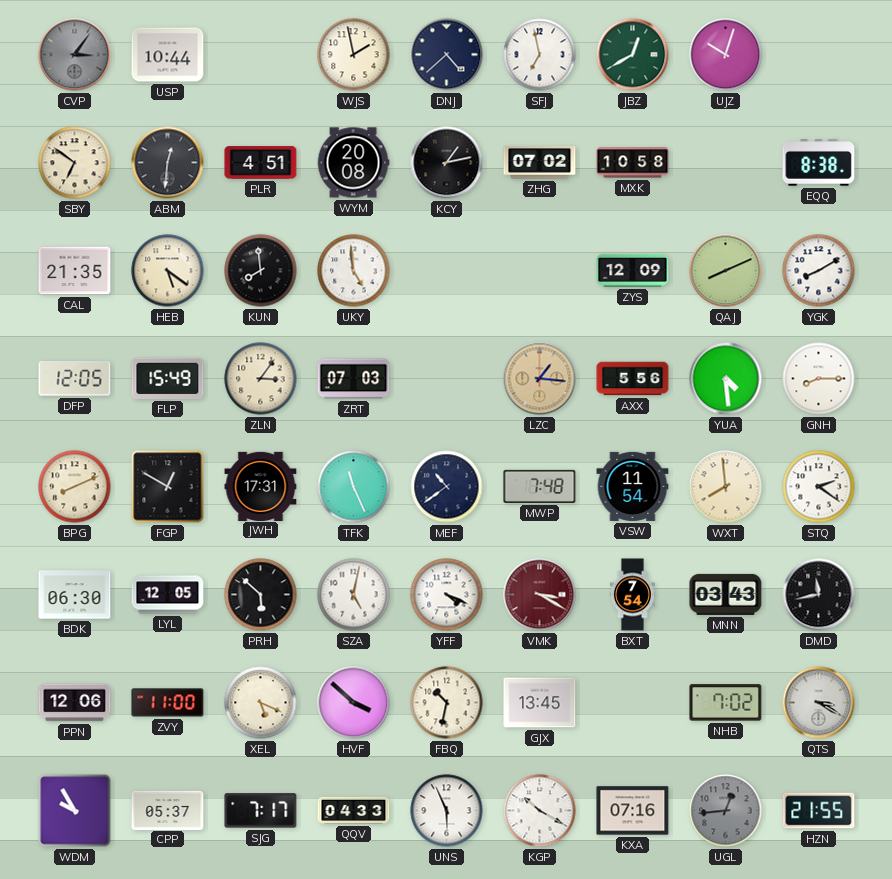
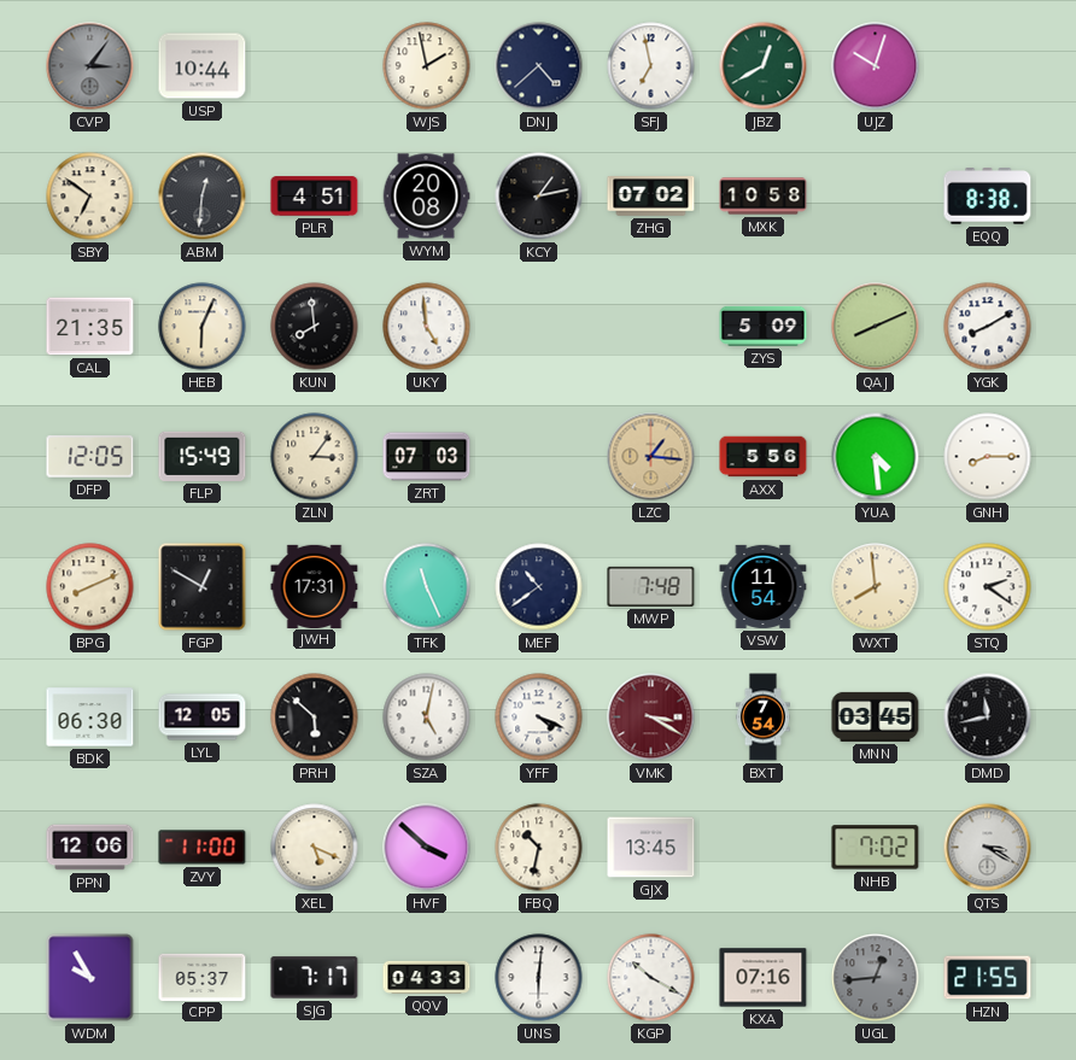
HEB: 5:21 -> 6:04 (203, 327)
ZYS: 12:09 -> 5:09 (764, 326)
MNN: 03:43 -> 03:45 (876, 716)
UNS: 5:56 -> 6:01 (539, 978)
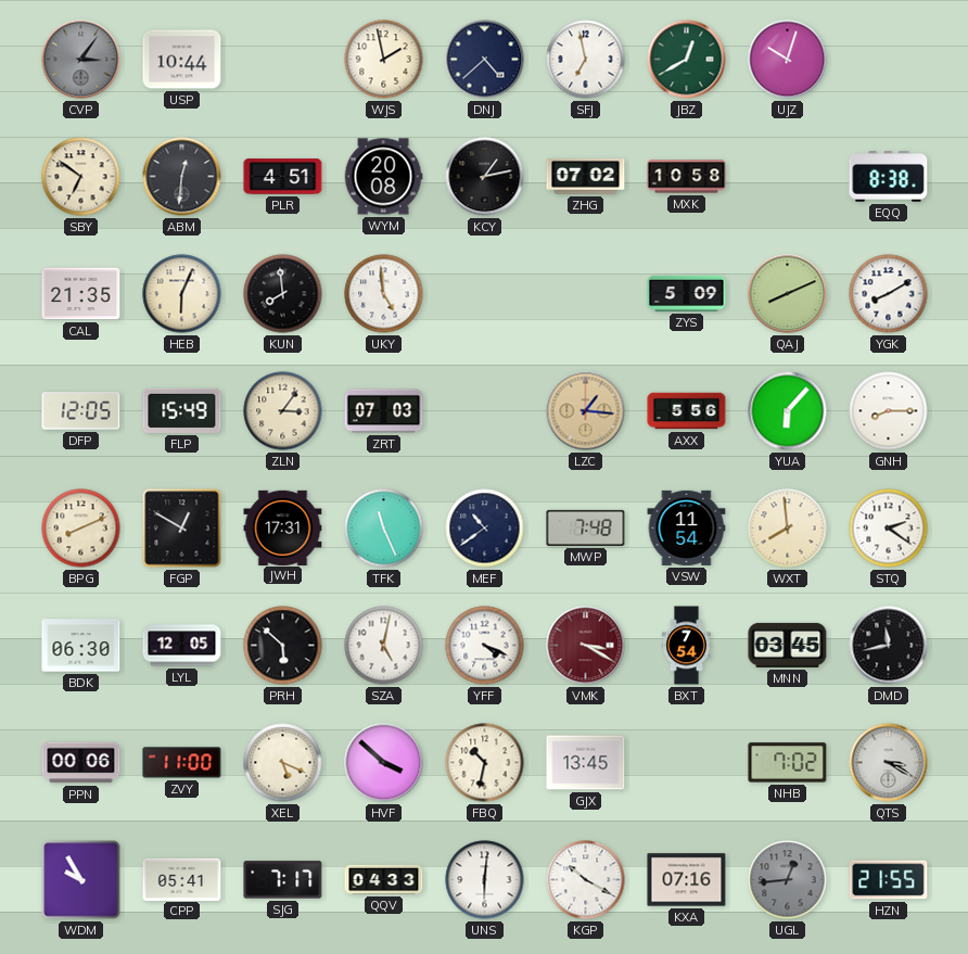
YUA: 4:29 -> 6:07 (788, 411)
PPN: 12:06 -> 00:06 (81, 763)
CPP: 05:37 -> 05:41 (182, 879)
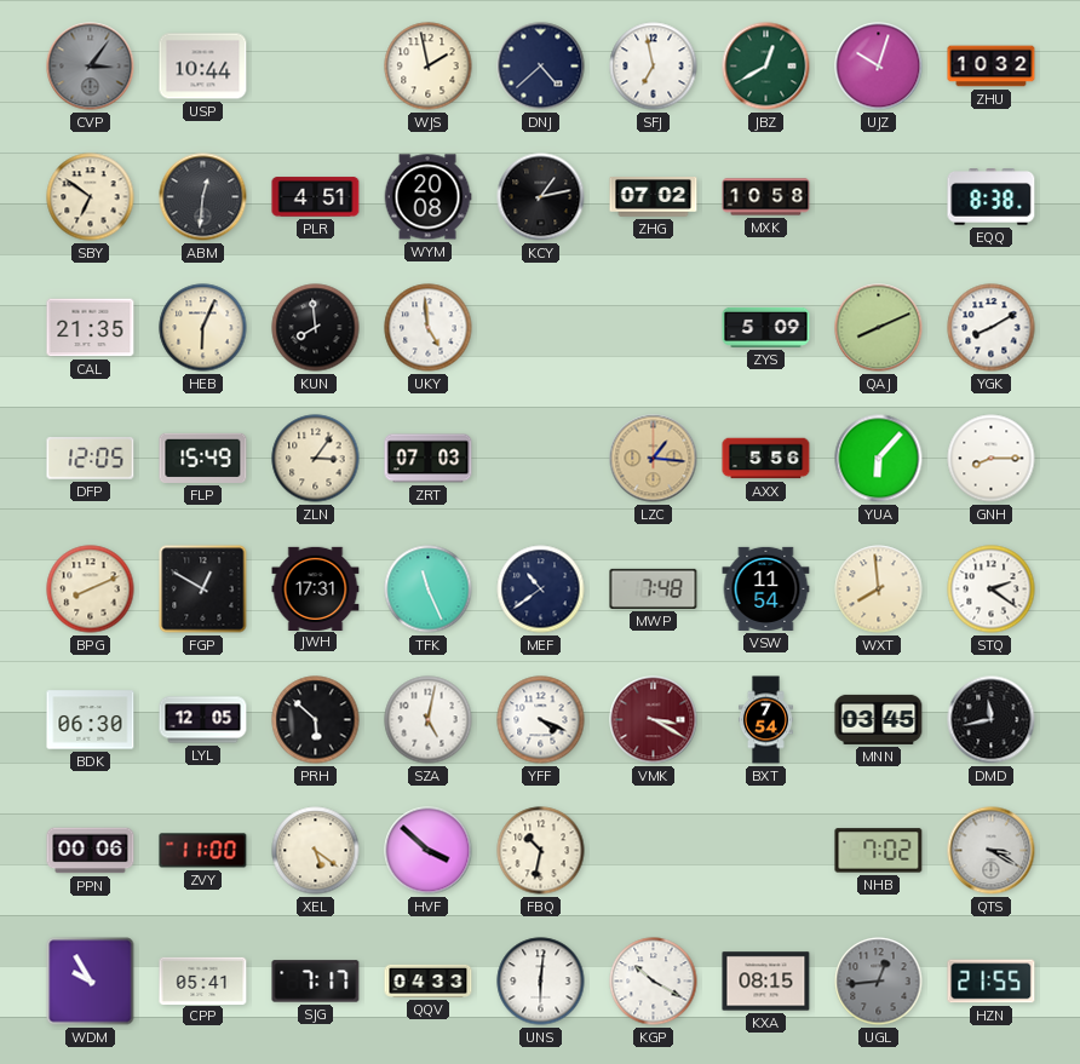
ZHU: none -> 10:32 (992, 67)
XEL: 5:19 -> 5:21 (316, 851)
GJX: 13:45 -> none (586, 763)
KXA: 07:16 -> 08:15 (766, 982)
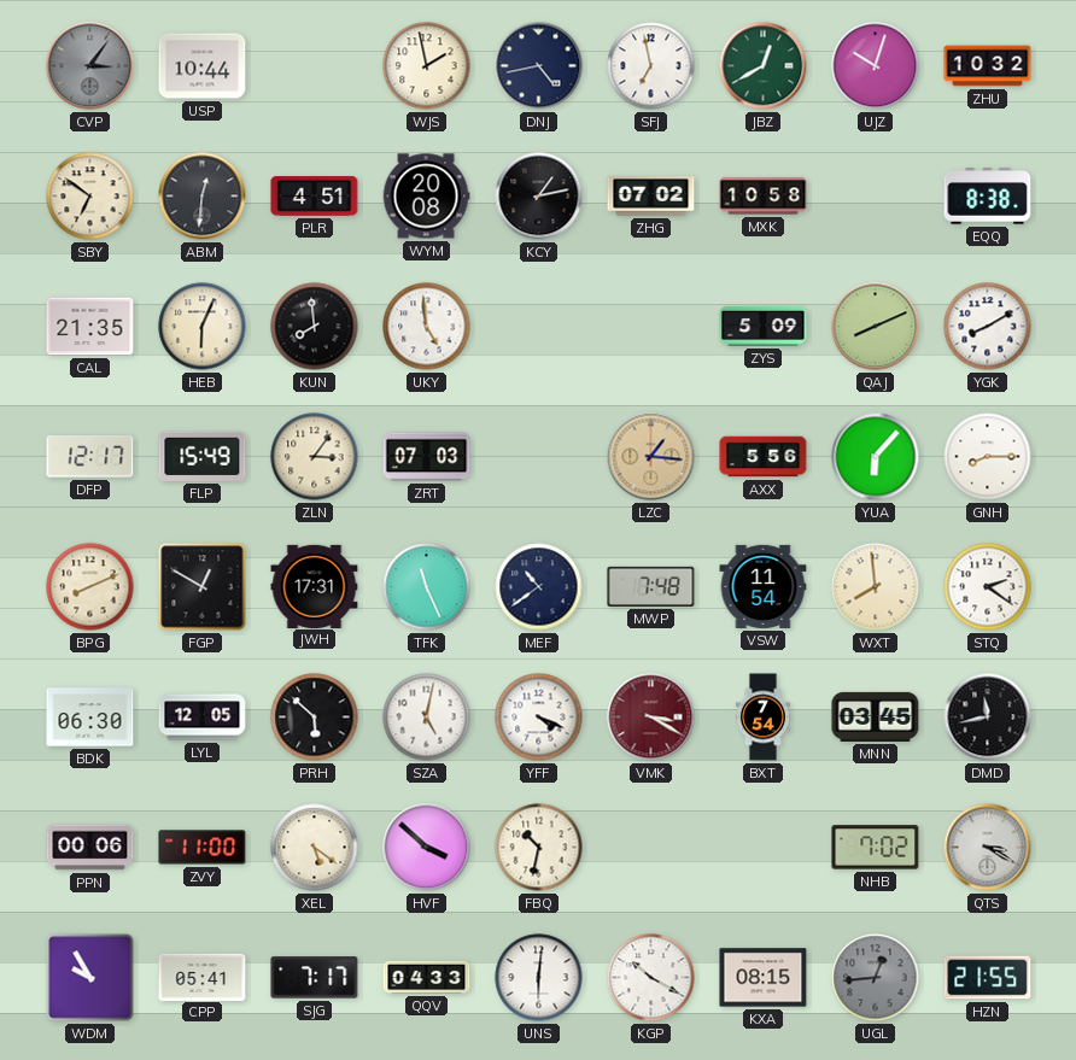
DNJ: 4:38 -> 4:43 (539, 66)
DFP: 12:05 -> 12:17 (90, 457)
